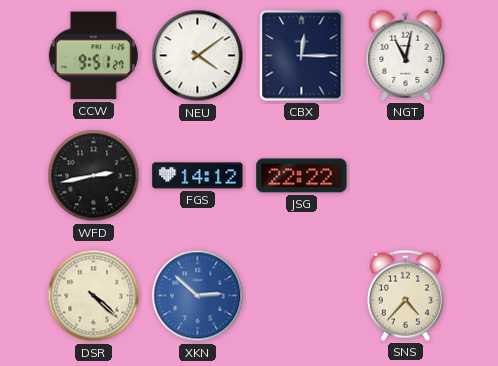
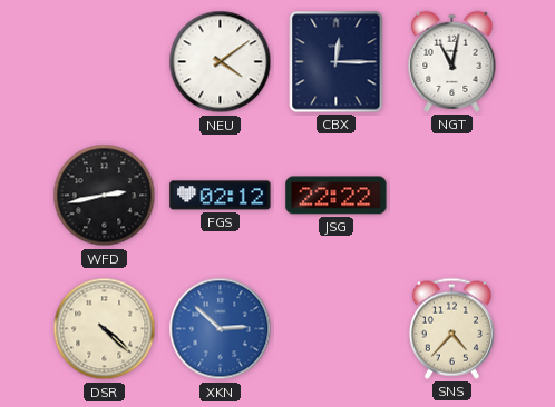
CCW: 9:51 -> none (93, 56)
FGS: 14:12 -> 02:12 (221, 196)
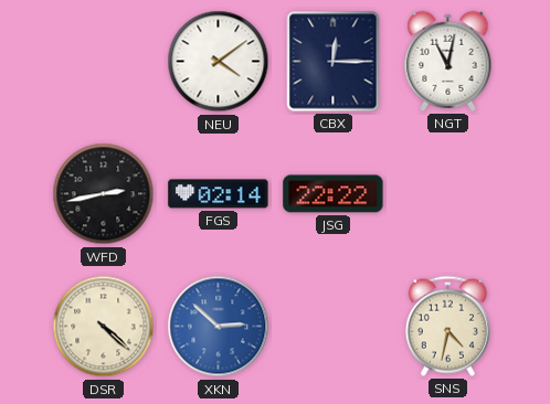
FGS: 02:12 -> 02:14 (219, 194)
SNS: 4:37 -> 4:32 (447, 326)
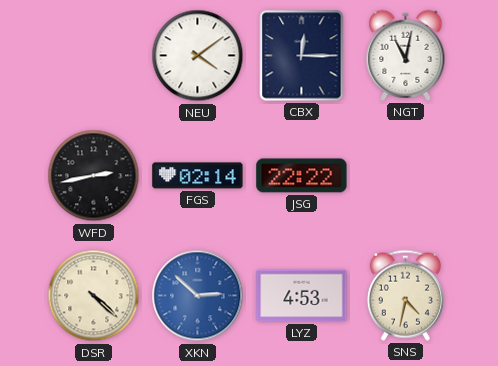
LYZ: none -> 4:53 (302, 296)
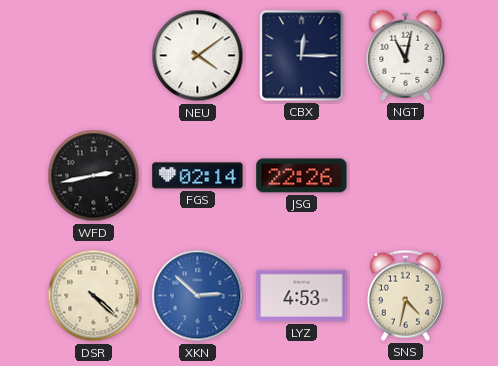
JSG: 22:22 -> 22:26 (302, 176)
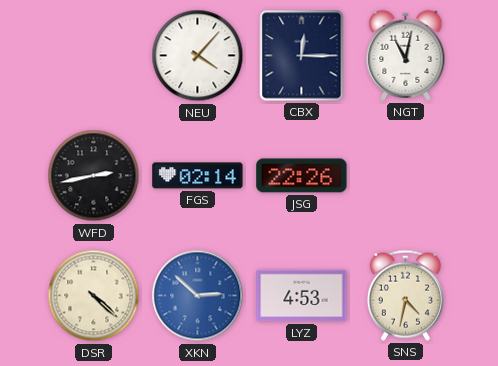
NEU: 4:09 -> 4:07 (198, 56)
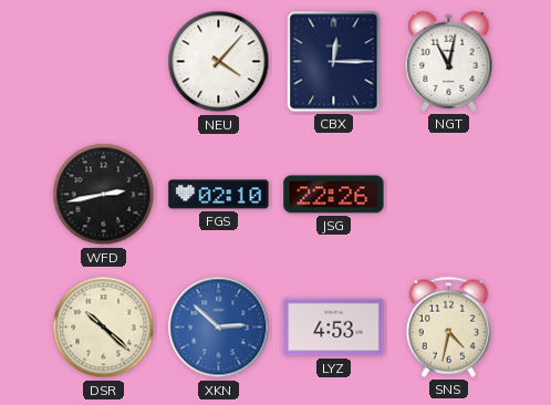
FGS: 02:14 -> 02:10 (219, 195)
DSR: 4:22 -> 10:22 (104, 328)
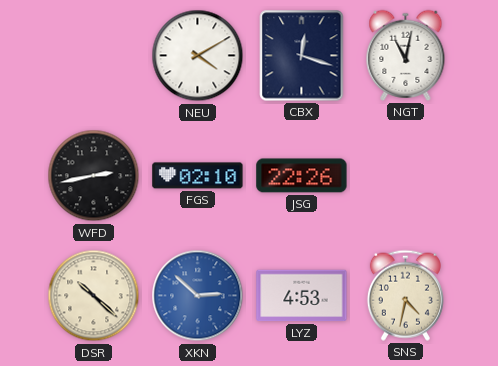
NEU: 4:07 -> 4:10 (198, 56)
CBX: 12:15 -> 12:18 (302, 56)
